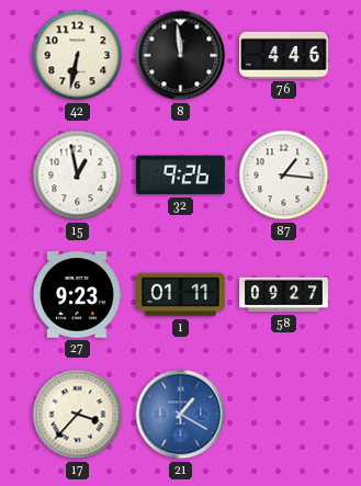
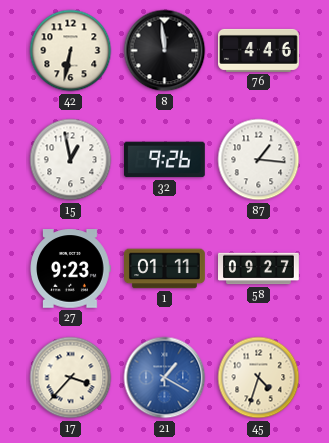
45: none -> 4:33 (259, 378)
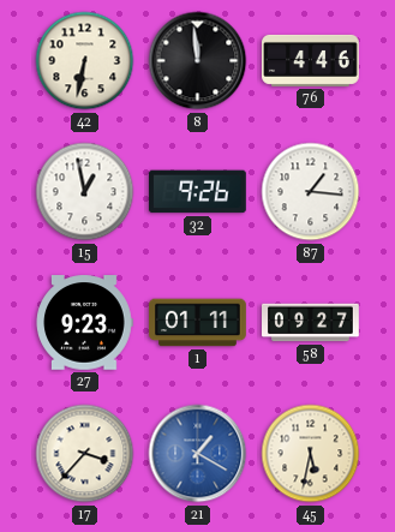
45: 4:33 -> 5:32 (311, 454)
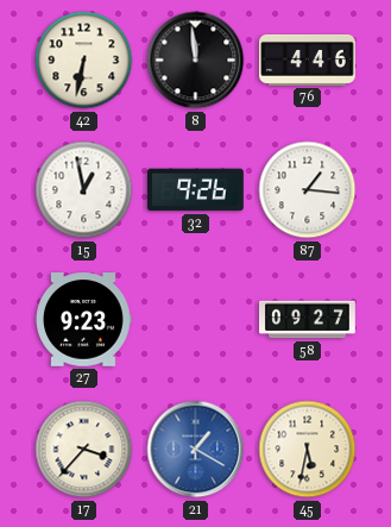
1: 01:11 -> none (198, 323)
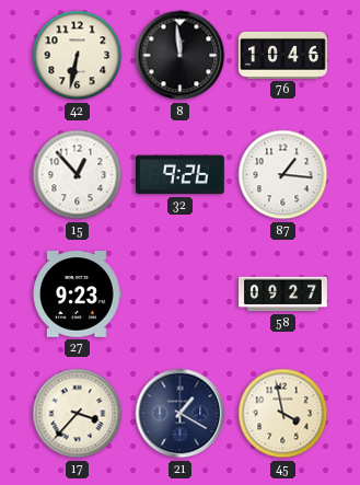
76: 4:46 -> 10:46 (283, 55)
15: 12:58 -> 12:53 (78, 175)
21 dial: blue -> navy (181, 414)
45: 5:32 -> 3:58 (283, 414)
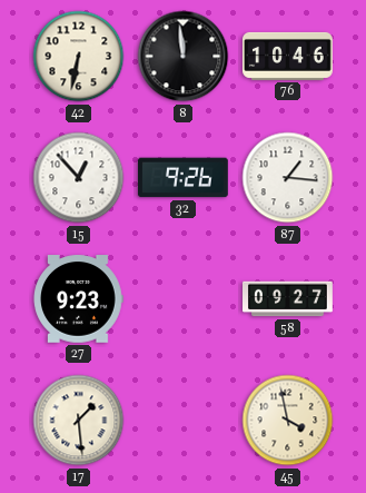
17: 3:37 -> 1:29 (79, 421)
21: 1:20 -> none (181, 414)
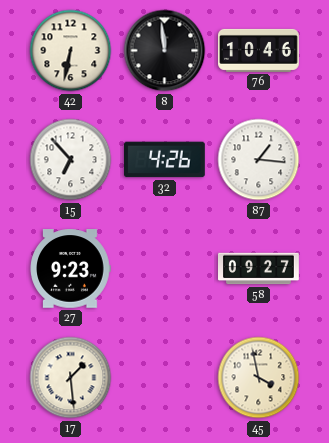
15: 12:53 -> 6:53 (71, 160)
32: 9:26 -> 4:26 (165, 160)
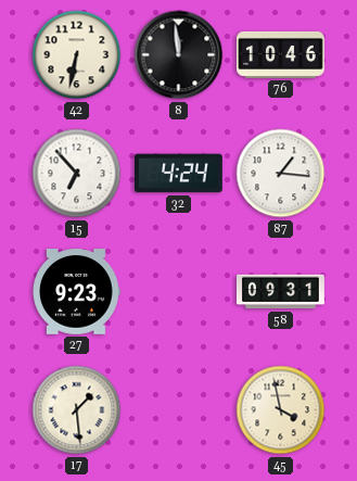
32: 4:26 -> 4:24 (179, 174)
58: 09:27 -> 09:31 (281, 292)
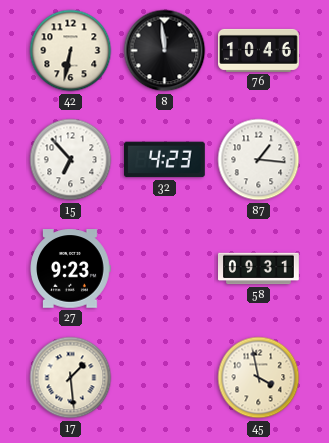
32: 4:24 -> 4:23 (165, 160)
